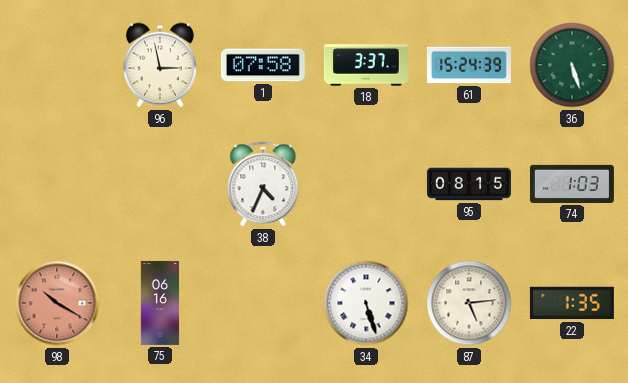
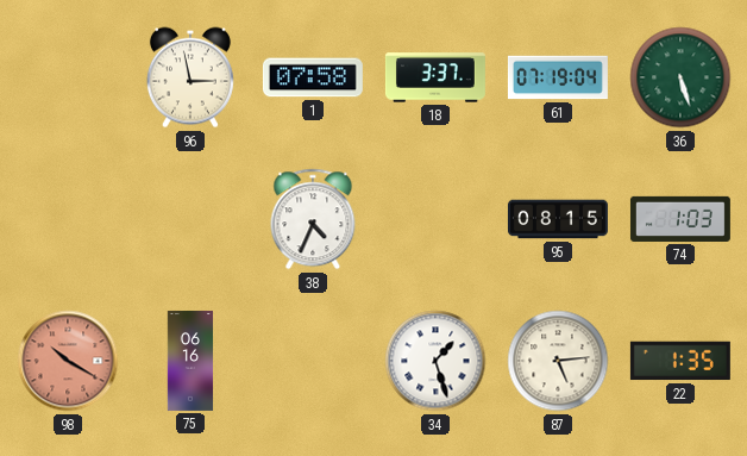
61: 15:24 -> 07:19 (558, 77)
34: 5:27 -> 1:27 (435, 361)
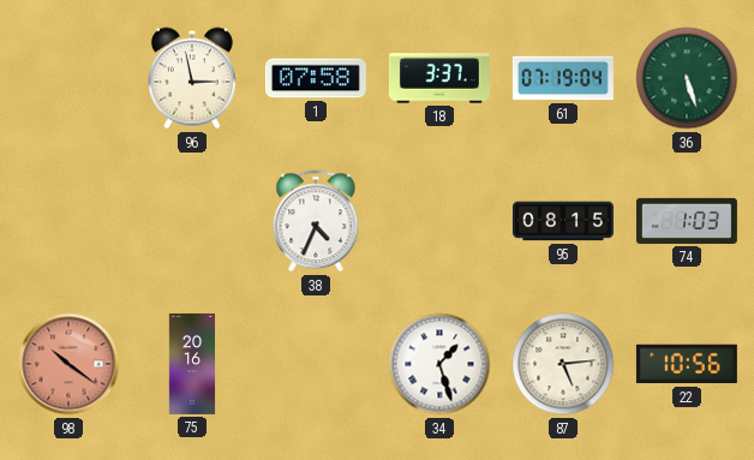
98: 10:20 -> 10:21 (68, 364)
75: 06:16 -> 20:16 (192, 364)
22: 1:35 -> 10:56 (687, 364)
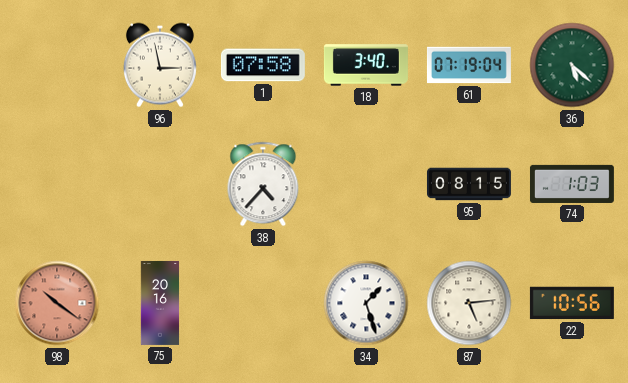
18: 3:37 -> 3:40 (366, 65)
36: 5:27 -> 5:22 (572, 65)
38: 4:34 -> 4:37 (263, 184)
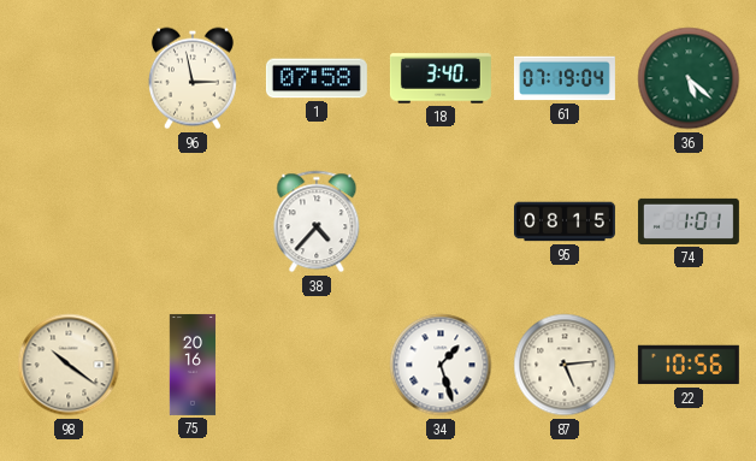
74: 1:03 -> 1:01 (689, 221)
98 dial: salmon -> cream (69, 365)
